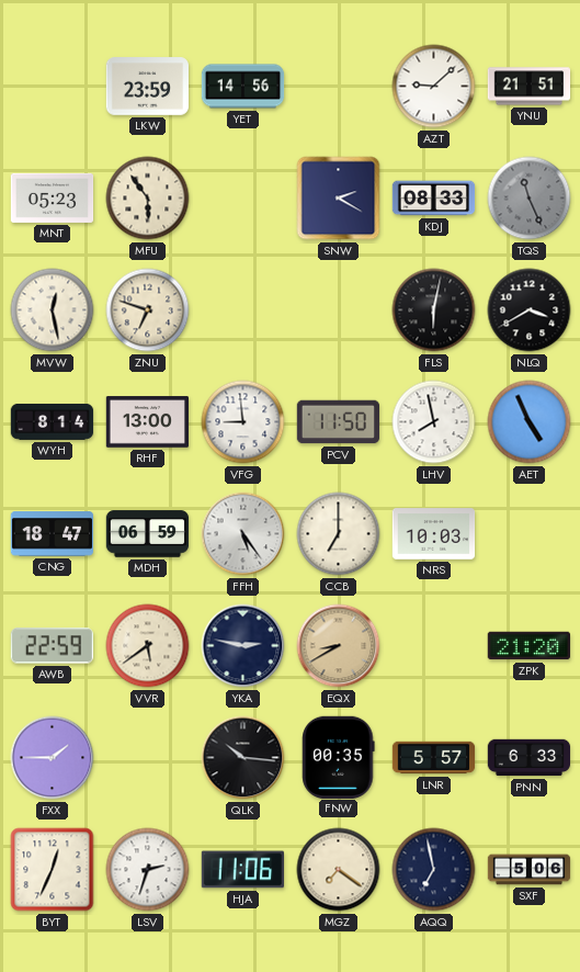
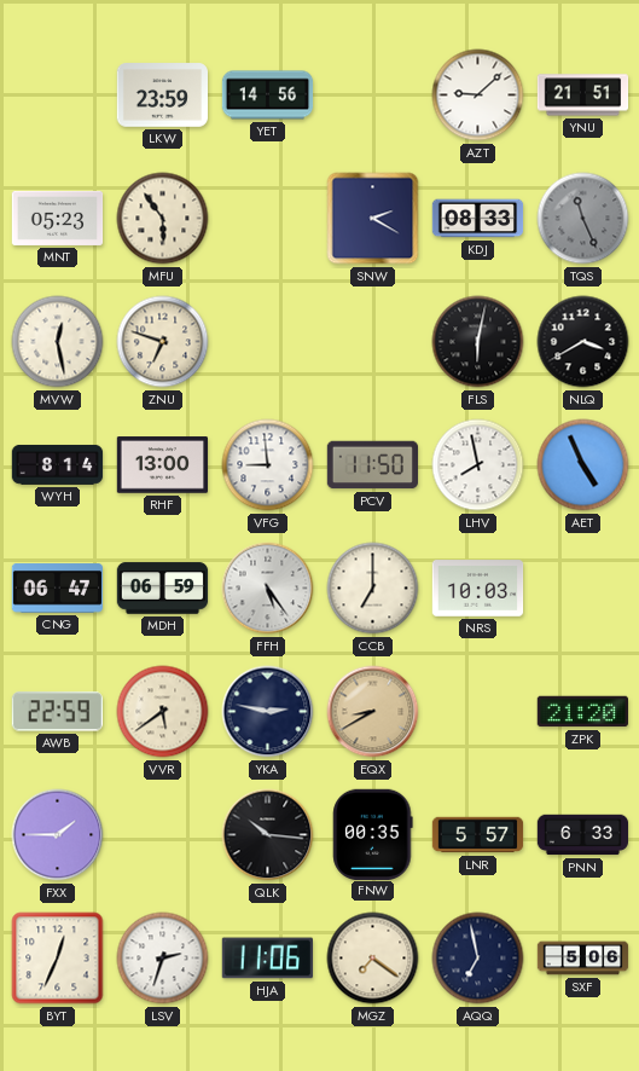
CNG: 18:47 -> 06:47 (58, 589)
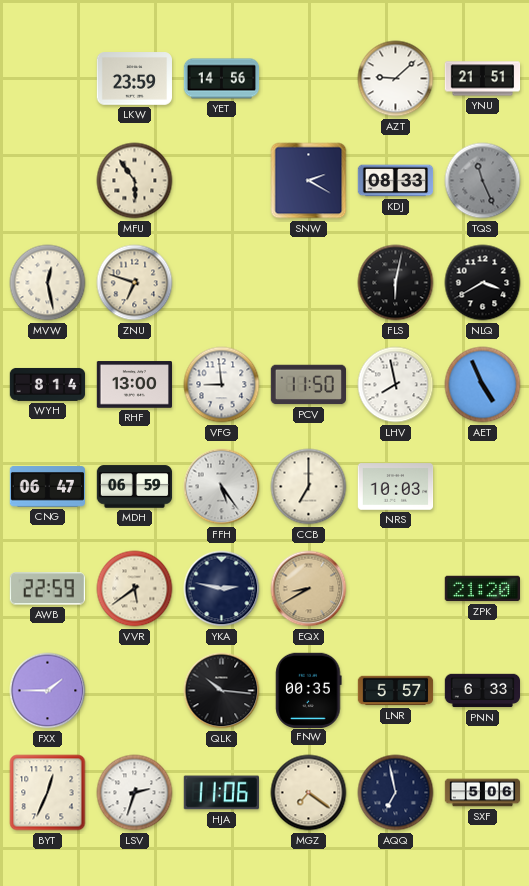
MNT: 05:23 -> none (58, 218)
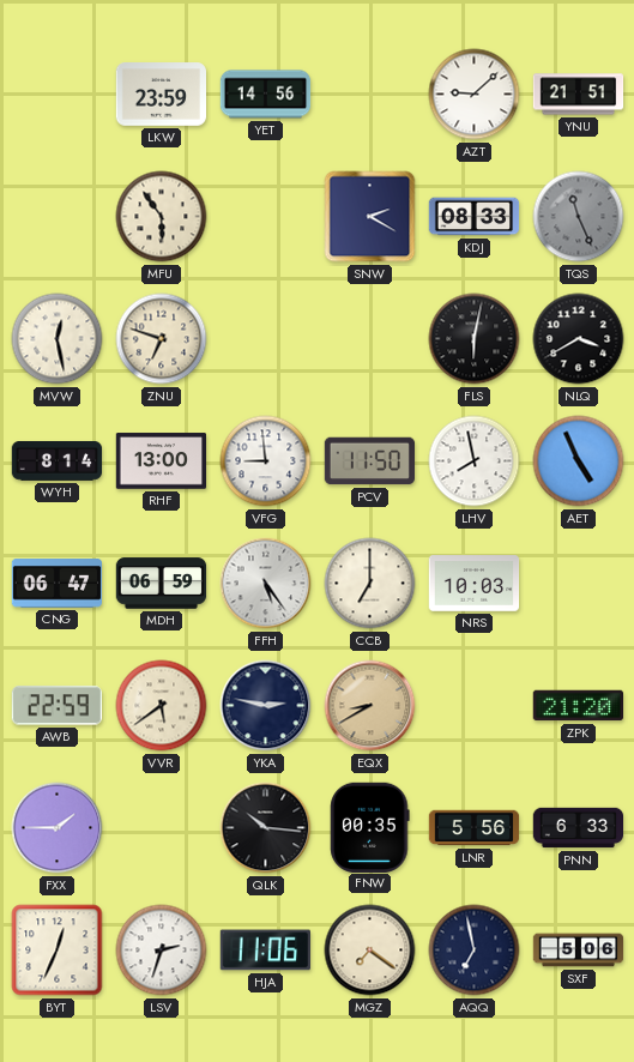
LNR: 5:57 -> 5:56 (475, 828)
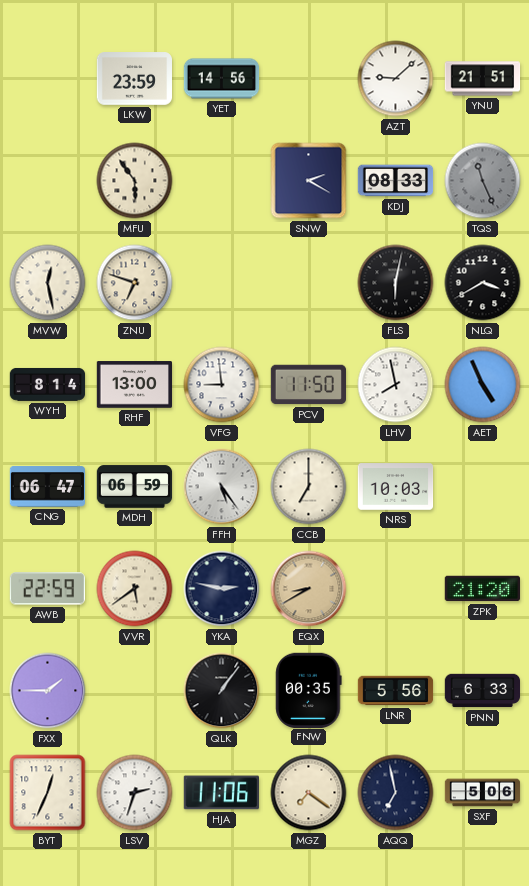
QLK: 10:16 -> 1:06 (222, 691)
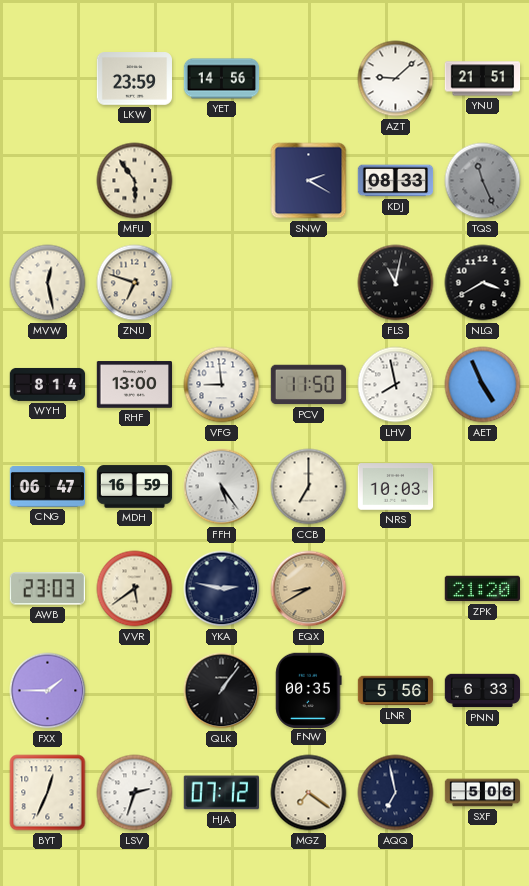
FLS: 6:02 -> 11:02 (396, 283)
MDH: 06:59 -> 16:59 (135, 487)
AWB: 22:59 -> 23:03 (47, 589)
HJA: 11:06 -> 07:12 (221, 793)
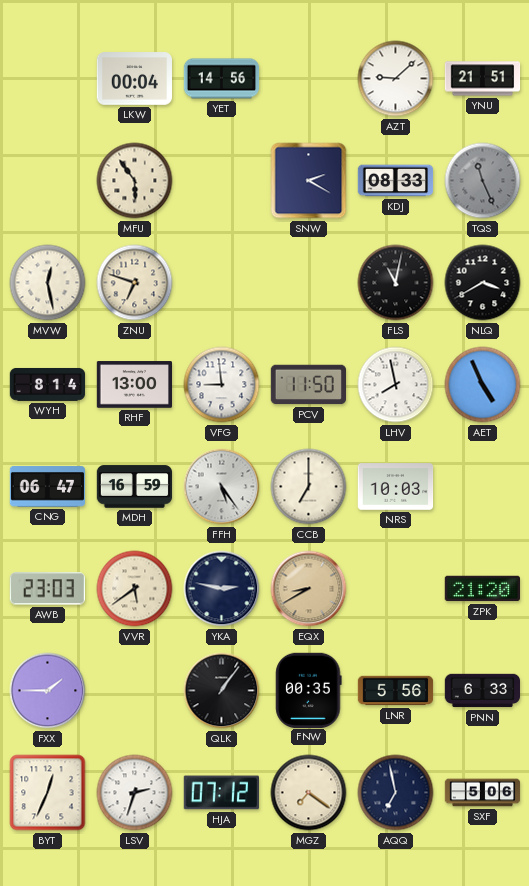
LKW: 23:59 -> 00:04 (135, 79)
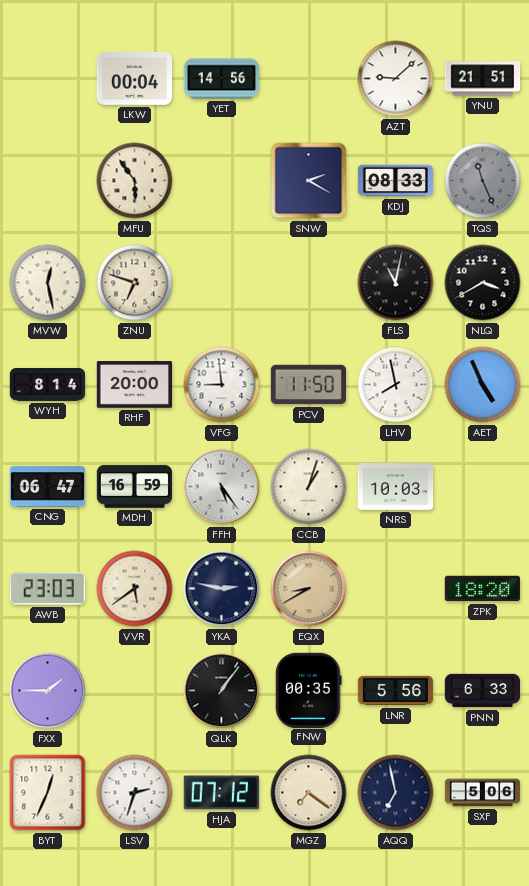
RHF: 13:00 -> 20:00 (134, 385)
CCB: 7:00 -> 1:03 (309, 487)
ZPK: 21:20 -> 18:20 (482, 589)
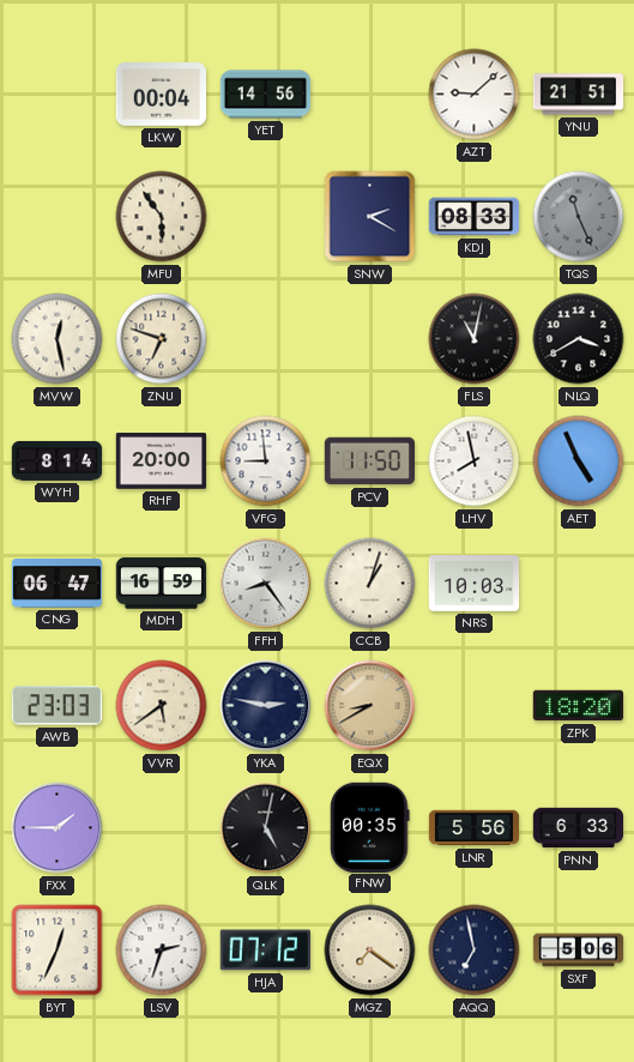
FFH: 5:24 -> 8:24 (266, 584)
QLK: 1:06 -> 5:02 (266, 828)
